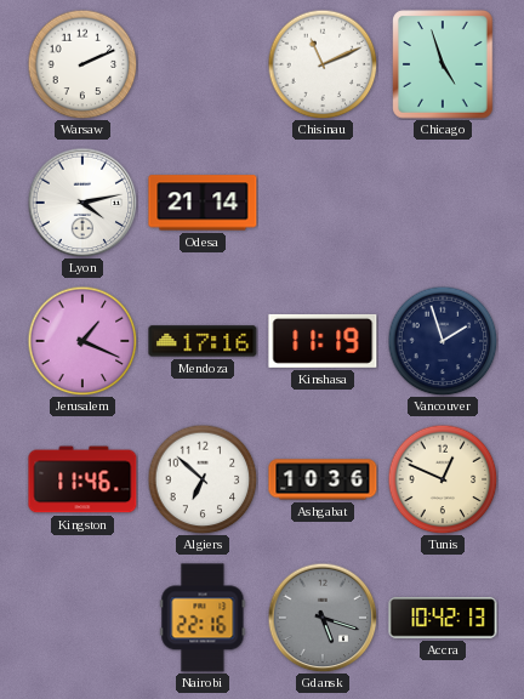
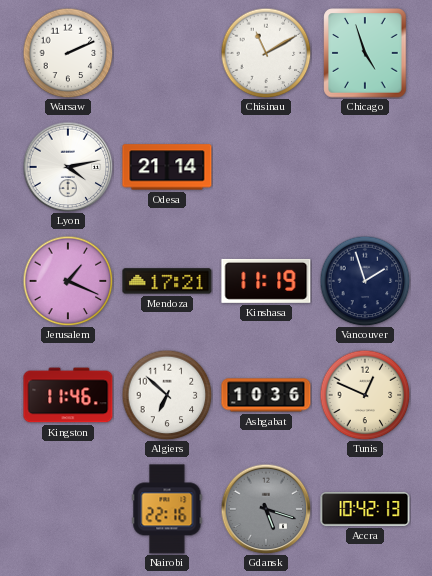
Chisinau: 11:11 -> 11:10 (266, 53)
Mendoza: 17:16 -> 17:21 (167, 281)
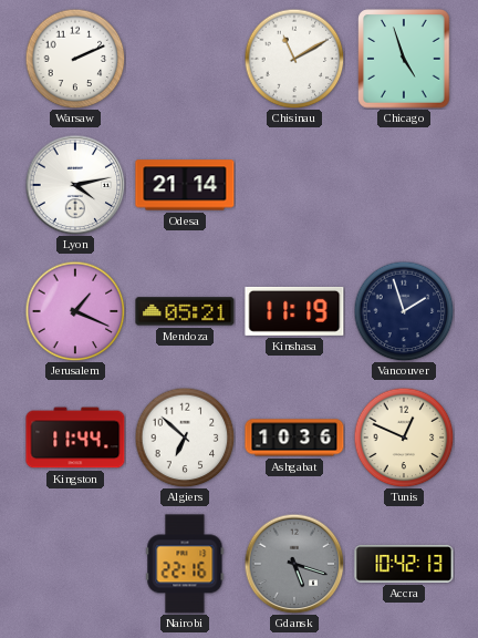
Mendoza: 17:21 -> 05:21 (185, 311)
Kingston: 11:46 -> 11:44 (75, 438)
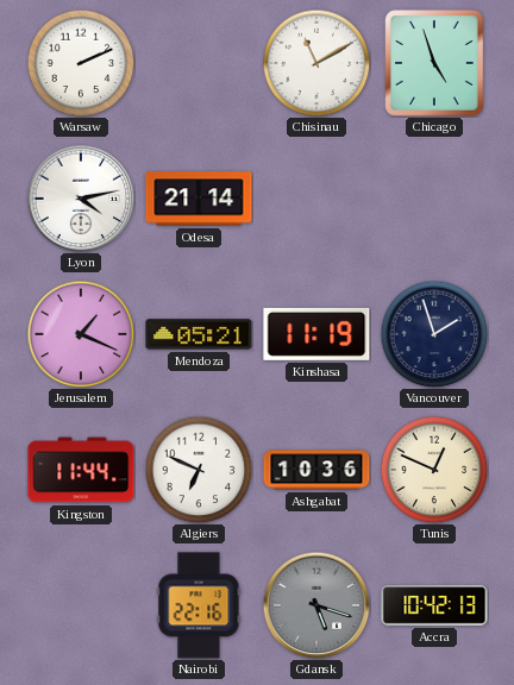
Algiers: 6:52 -> 6:49 (199, 470)
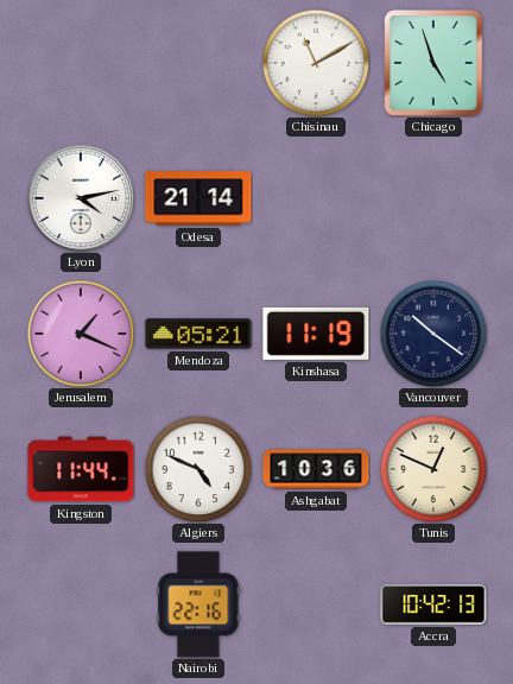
Warsaw: 2:11 -> none (81, 63)
Vancouver: 1:57 -> 10:21 (433, 334)
Algiers: 6:49 -> 4:49 (198, 469)
Gdansk: 5:18 -> none (316, 605)
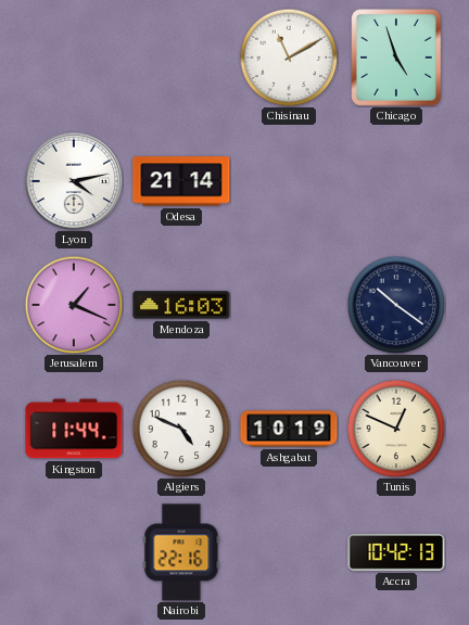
Mendoza: 05:21 -> 16:03 (181, 305)
Kinshasa: 11:19 -> none (316, 334)
Ashgabat: 10:36 -> 10:19 (289, 429)
